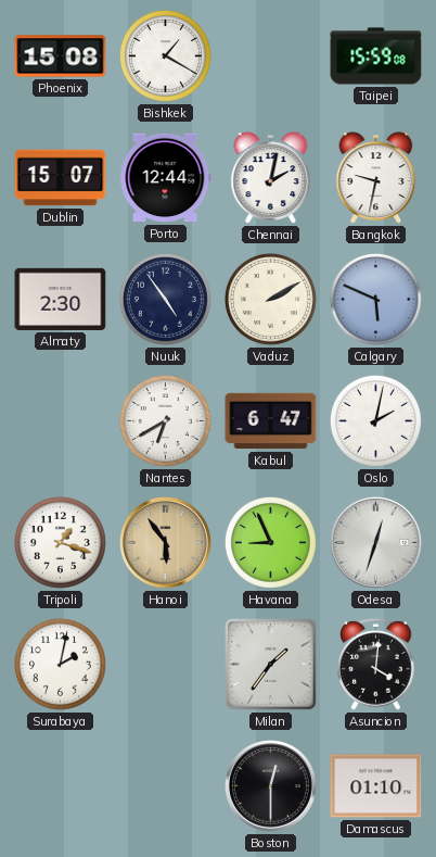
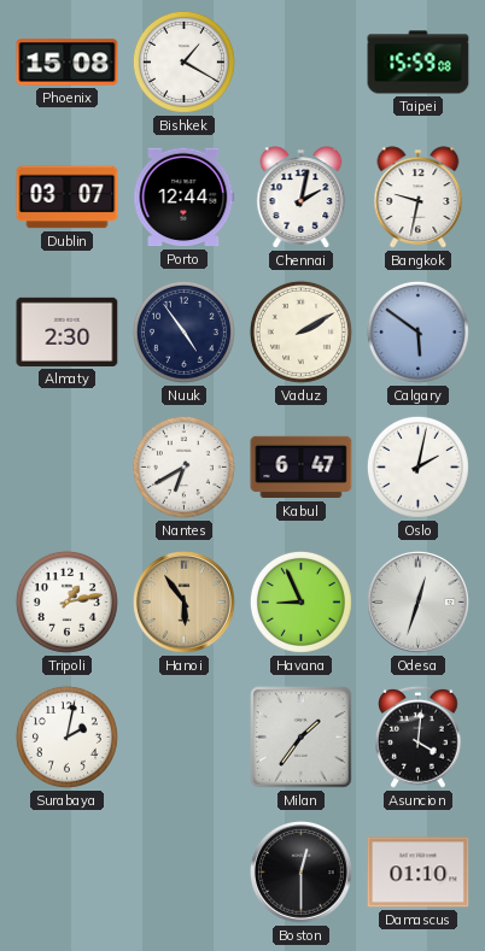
Dublin: 15:07 -> 03:07 (68, 198)
Calgary: 5:49 -> 5:51 (417, 331)
Tripoli: 1:18 -> 1:13 (66, 601)
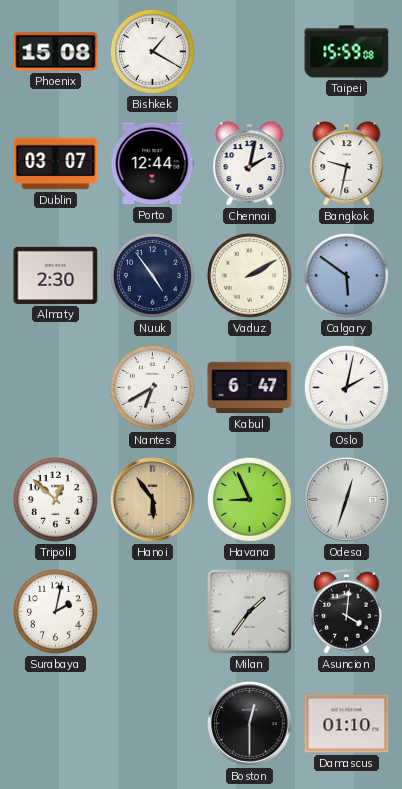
Tripoli: 1:13 -> 12:52 (55, 499)
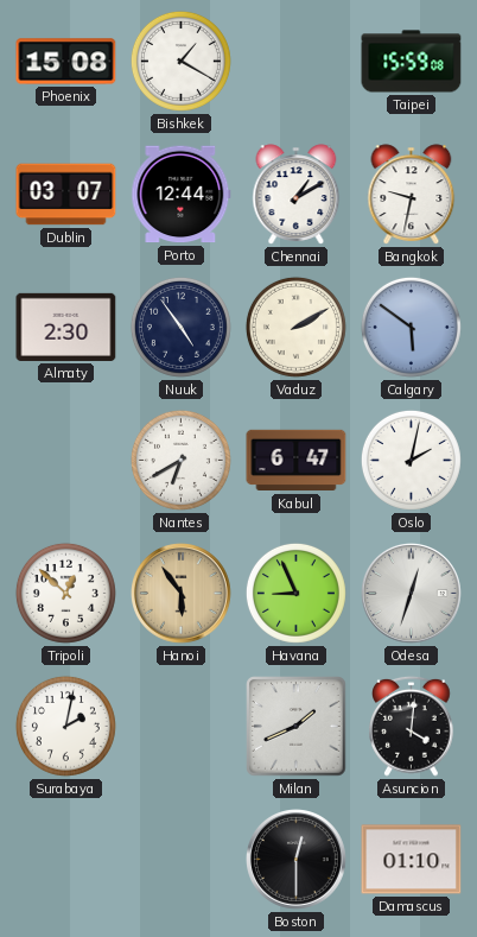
Chennai: 2:02 -> 1:10 (297, 195)
Milan: 1:36 -> 1:41 (297, 727)
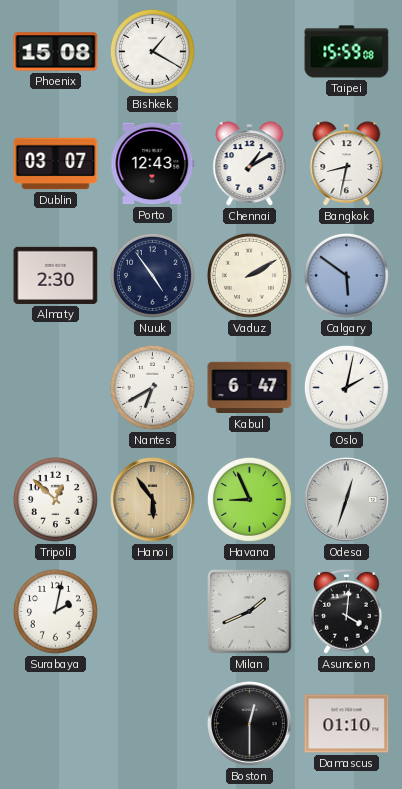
Porto: 12:44 -> 12:43 (153, 164)
Bangkok: 9:32 -> 8:32 (347, 164)
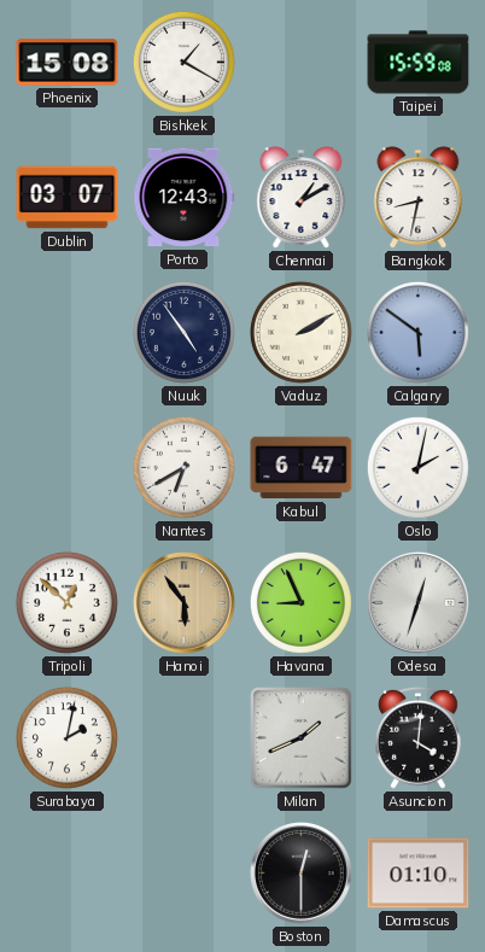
Almaty: 2:30 -> none (56, 275)
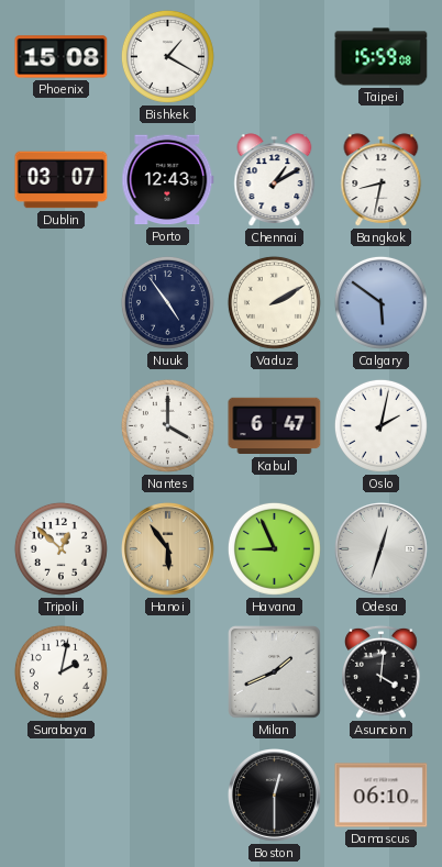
Nantes: 6:40 -> 4:00 (167, 425)
Damascus: 01:10 -> 06:10 (382, 796)
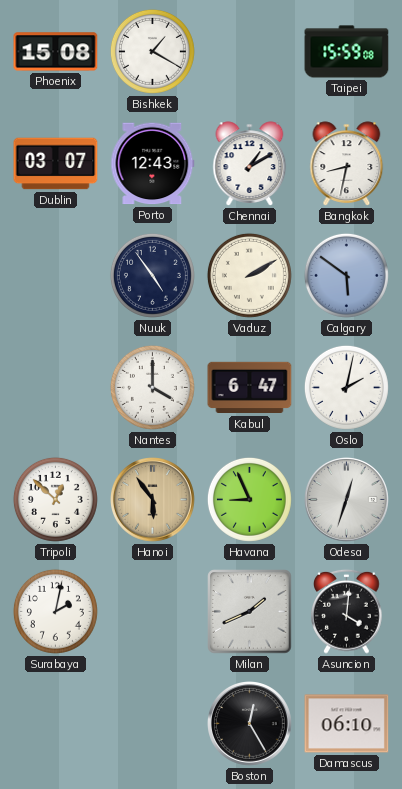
Boston: 12:30 -> 12:25 (250, 724)
